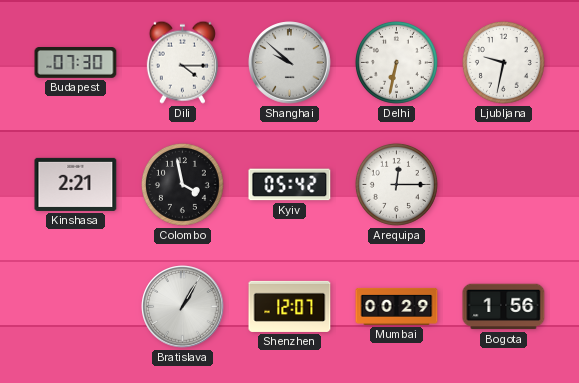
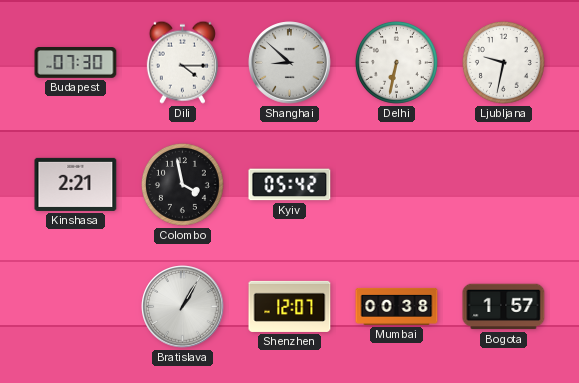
Shanghai: 9:52 -> 8:52 (290, 63)
Arequipa: 12:15 -> none (396, 184)
Mumbai: 00:29 -> 00:38 (397, 306)
Bogota: 1:56 -> 1:57 (504, 307)
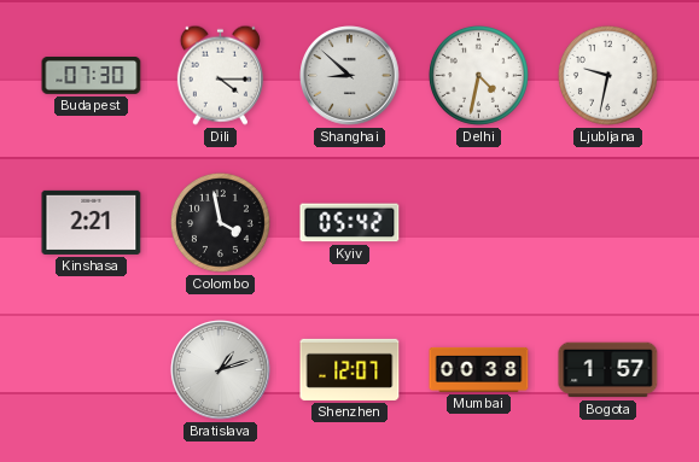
Delhi: 6:32 -> 4:32 (478, 75)
Bratislava: 1:05 -> 1:12 (221, 370)
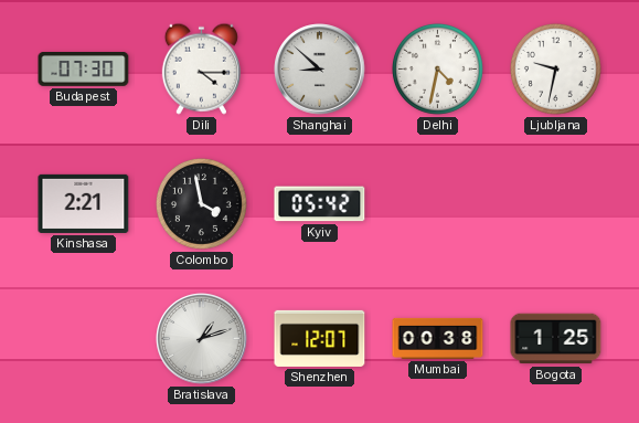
Bogota: 1:57 -> 1:25 (556, 339)
